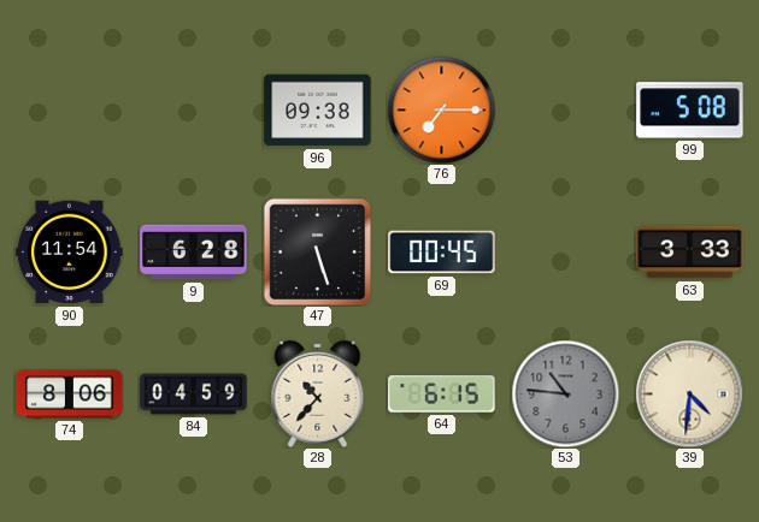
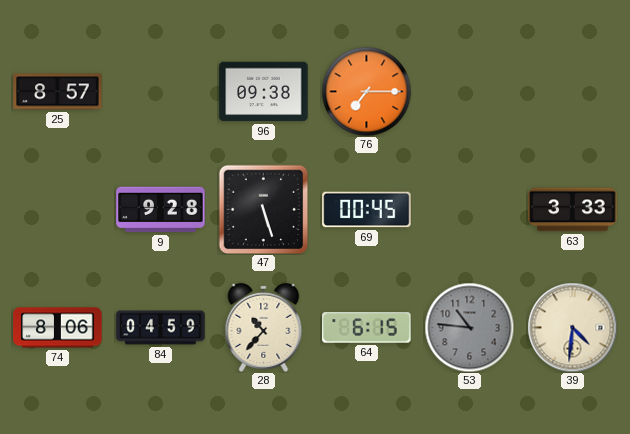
25: none -> 8:57 (58, 92)
99: 5:08 -> none (690, 111)
90: 11:54 -> none (70, 253)
9: 6:28 -> 9:28 (161, 210)
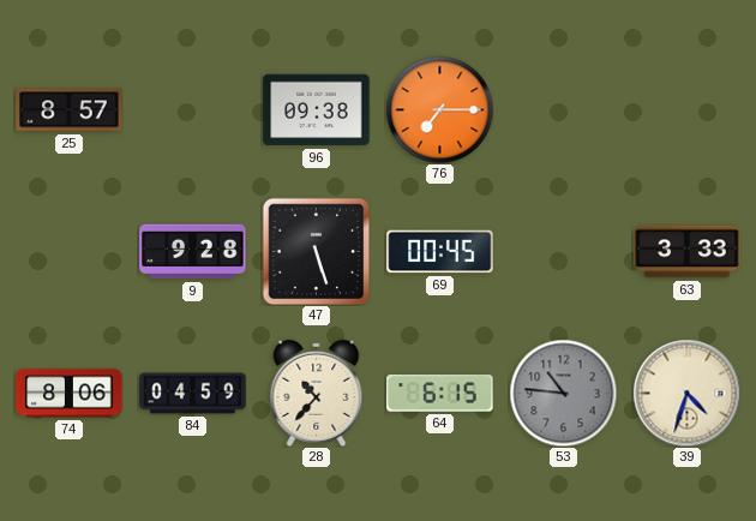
39: 4:31 -> 4:33 (686, 393)
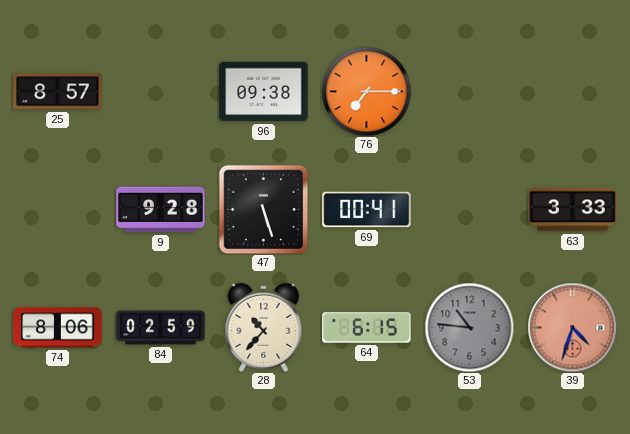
69: 00:45 -> 00:41 (367, 210)
84: 04:59 -> 02:59 (161, 328)
39 dial: cream -> salmon (572, 327)
